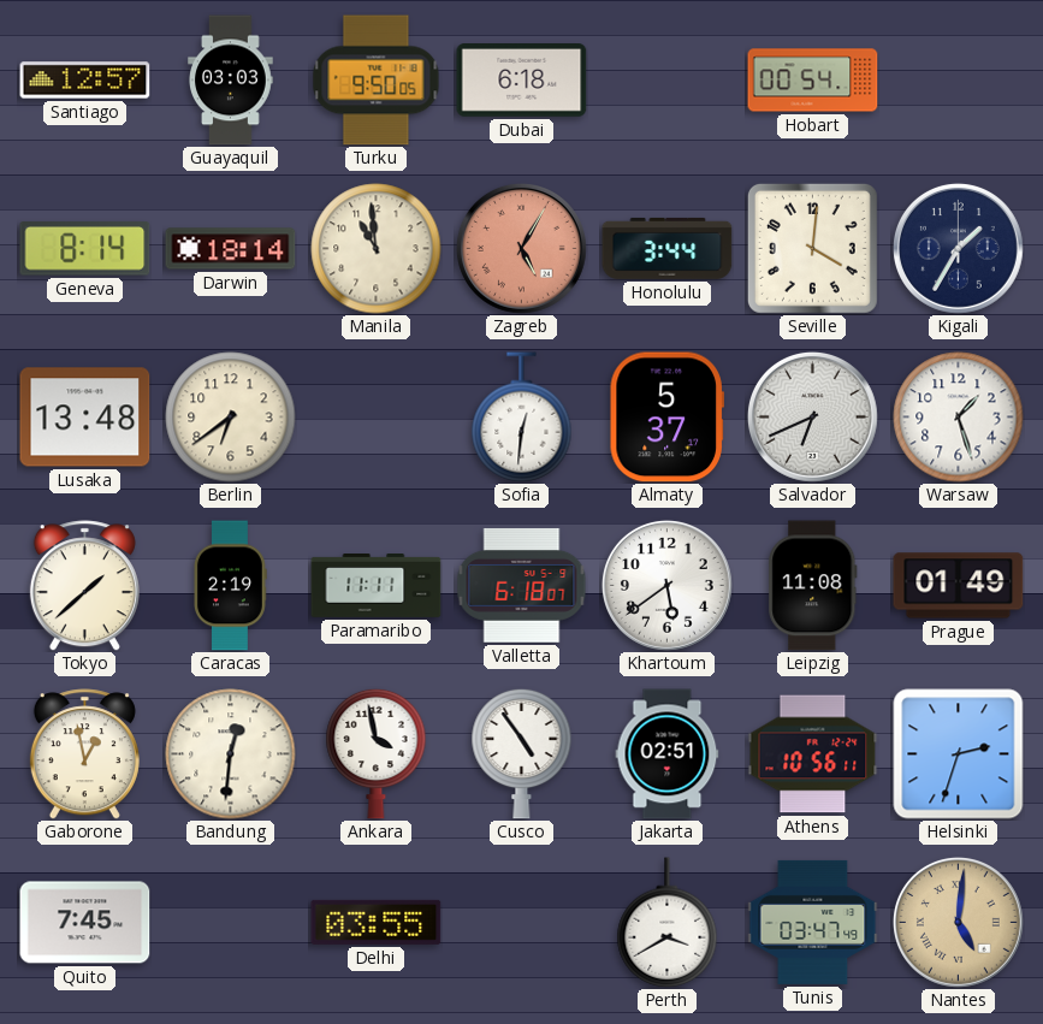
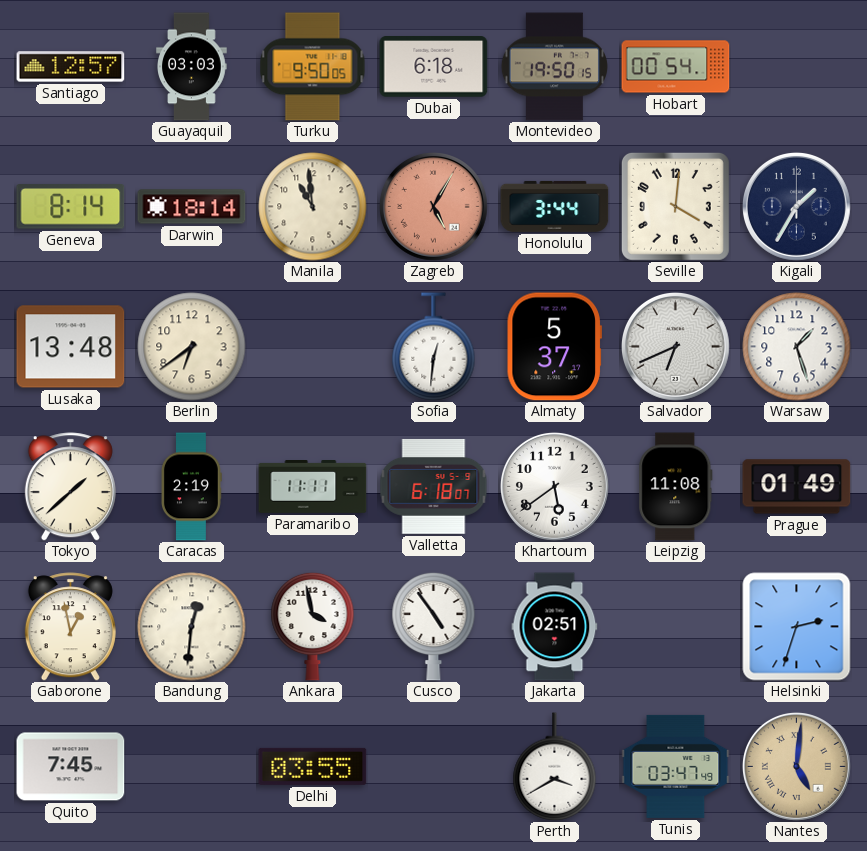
Montevideo: none -> 19:50 (554, 67)
Athens: 10:56 -> none (813, 754)
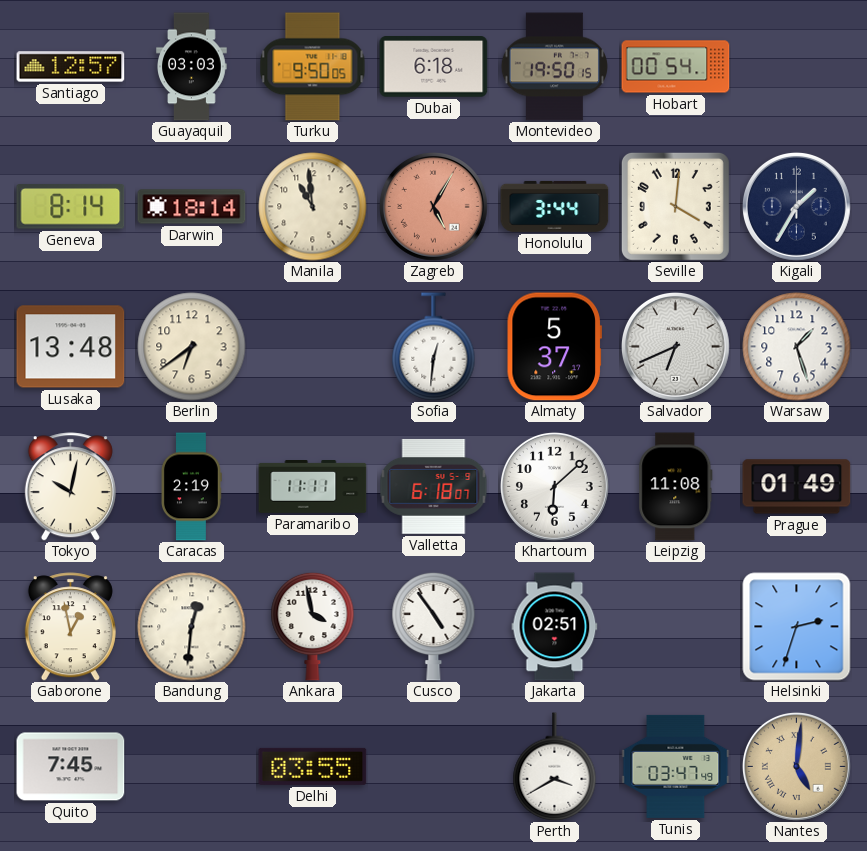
Tokyo: 1:38 -> 10:02 (70, 487)
Khartoum: 5:39 -> 6:08 (554, 486)
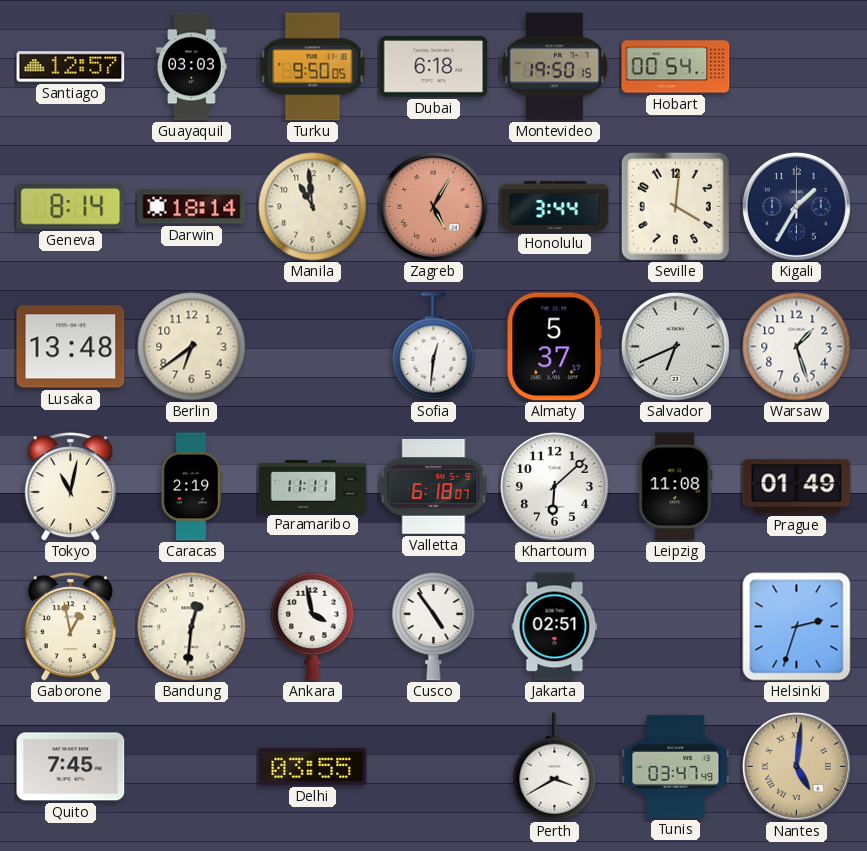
Tokyo: 10:02 -> 11:02 (70, 487)
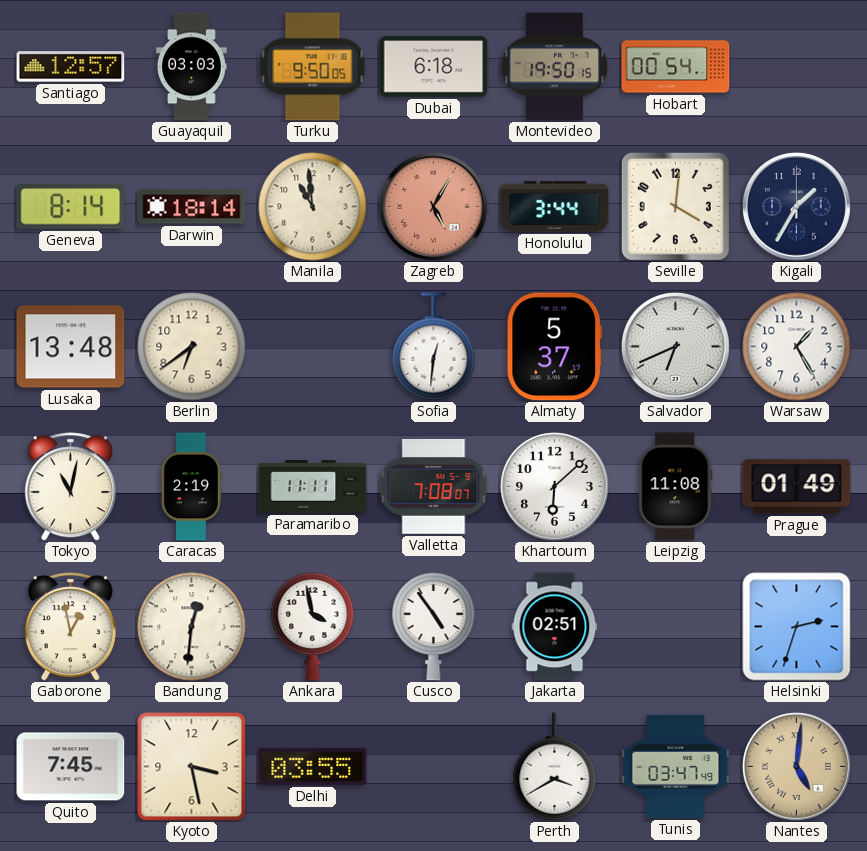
Warsaw: 1:27 -> 1:25 (797, 347)
Valletta: 6:18 -> 7:08 (434, 486)
Kyoto: none -> 3:28 (192, 767)
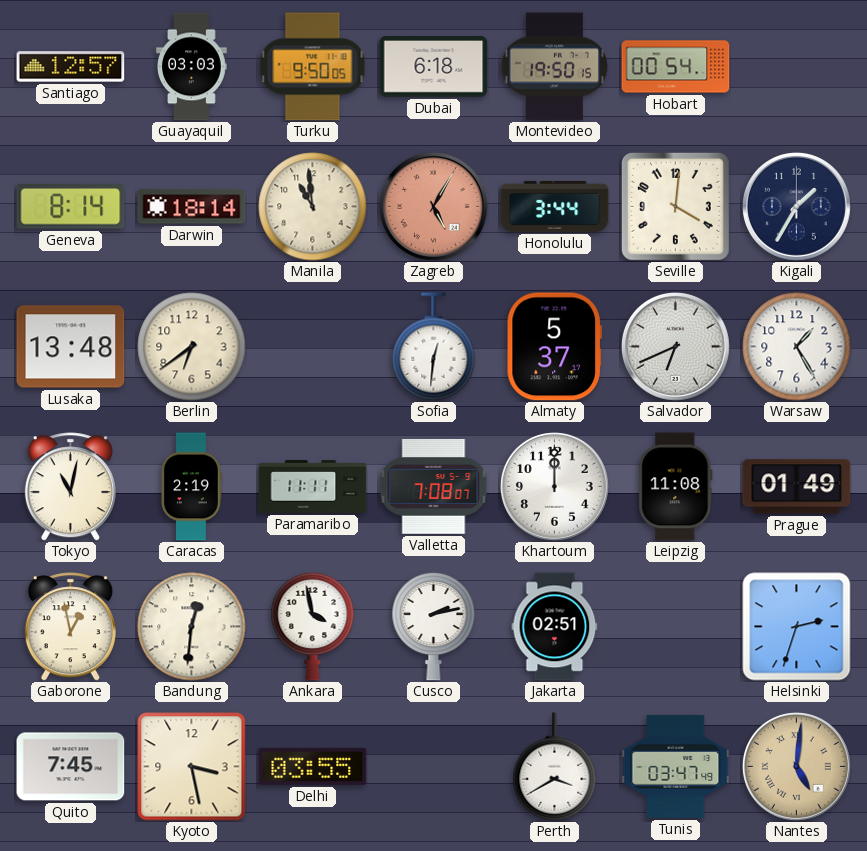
Khartoum: 6:08 -> 12:00 (554, 486)
Cusco: 4:54 -> 2:13 (434, 626)
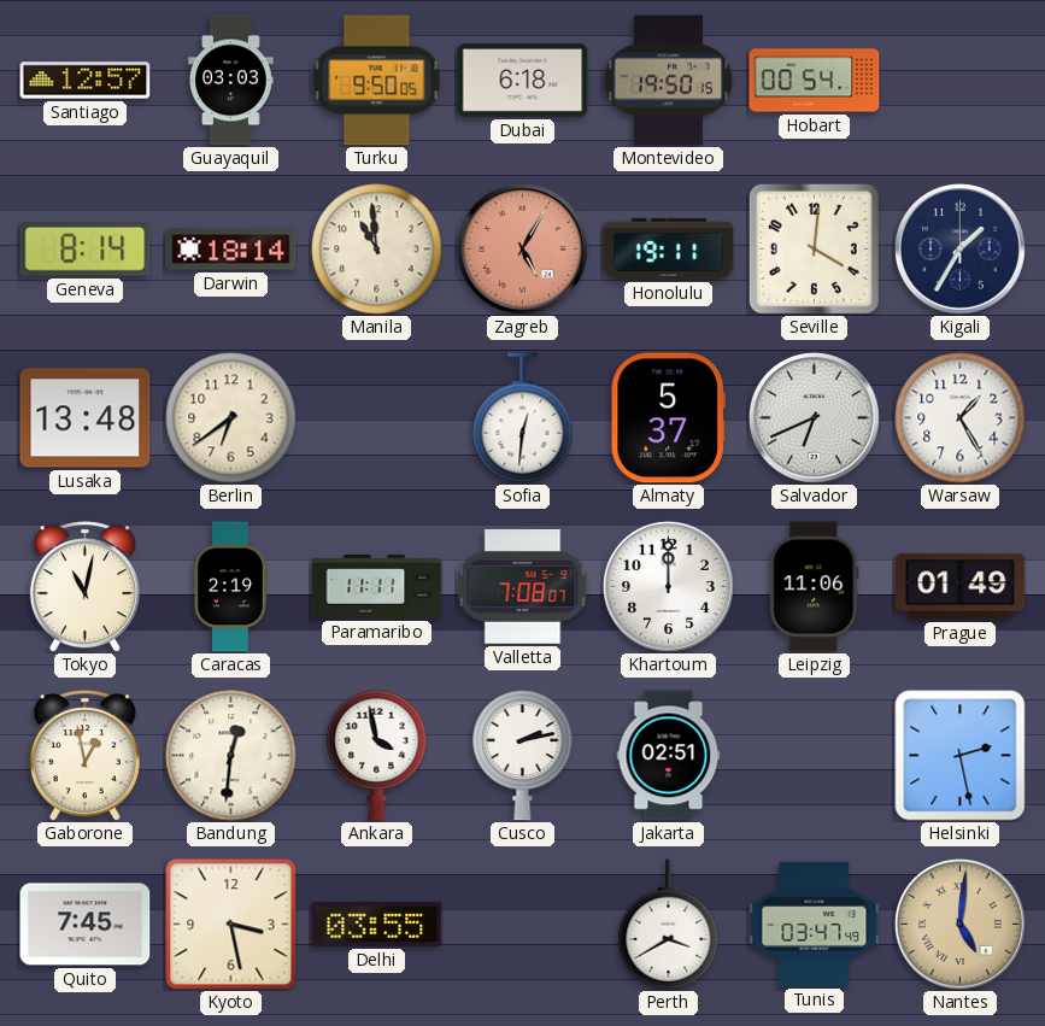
Honolulu: 3:44 -> 19:11 (669, 248)
Leipzig: 11:08 -> 11:06 (815, 587)
Helsinki: 2:33 -> 2:28 (961, 756)
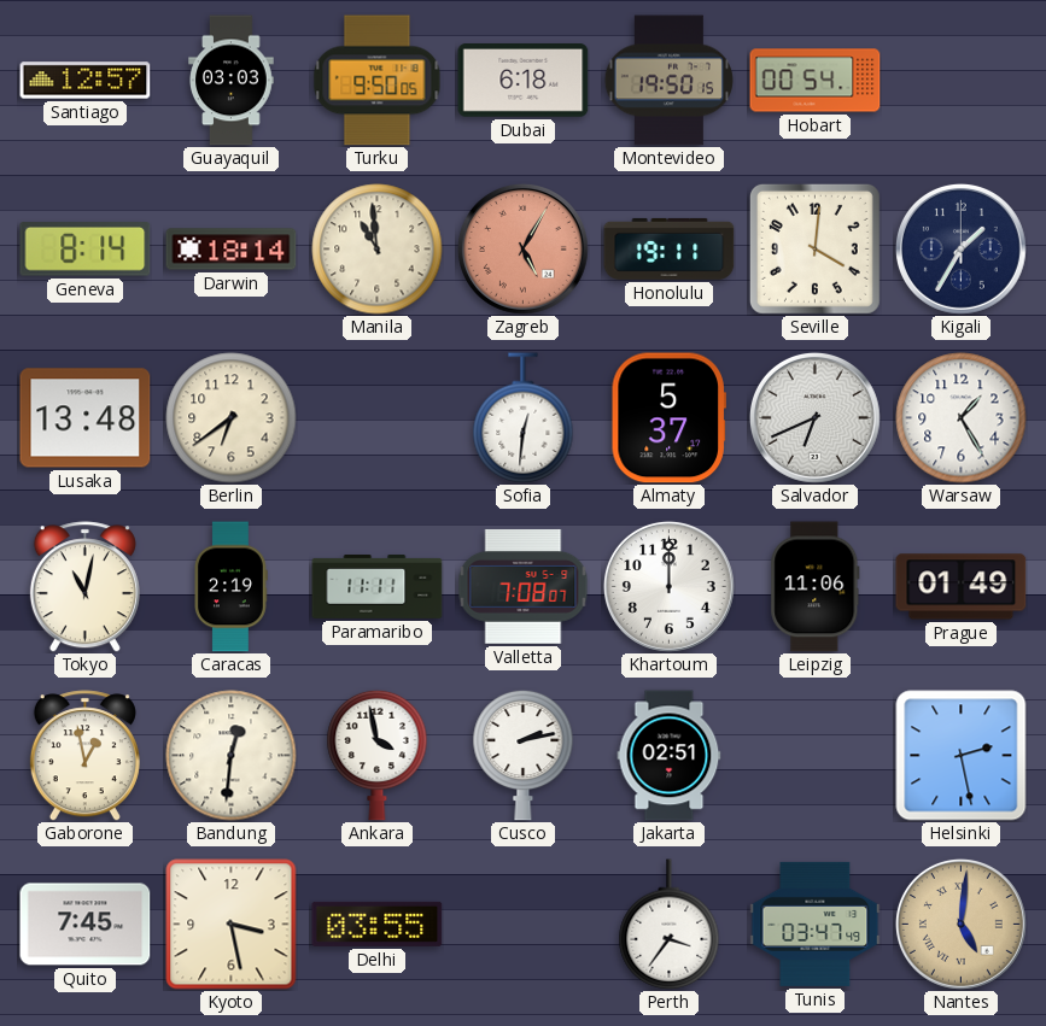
Perth: 3:40 -> 3:36 (670, 925)
